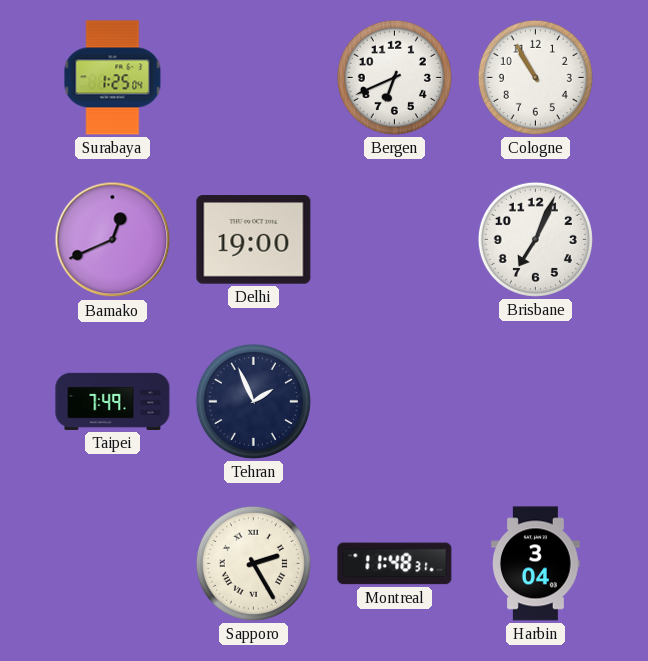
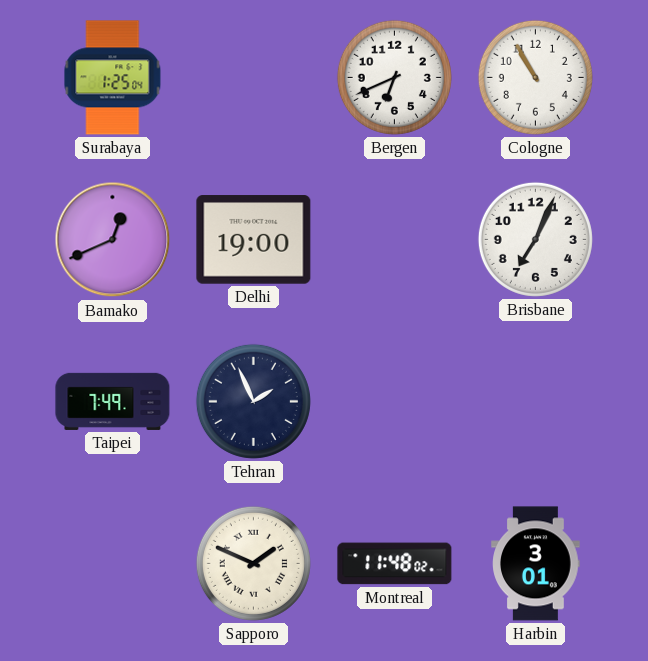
Sapporo: 2:25 -> 1:49 (253, 563)
Montreal: 11:48:31 -> 11:48:02 (395, 564)
Harbin: 3:04 -> 3:01 (536, 564)
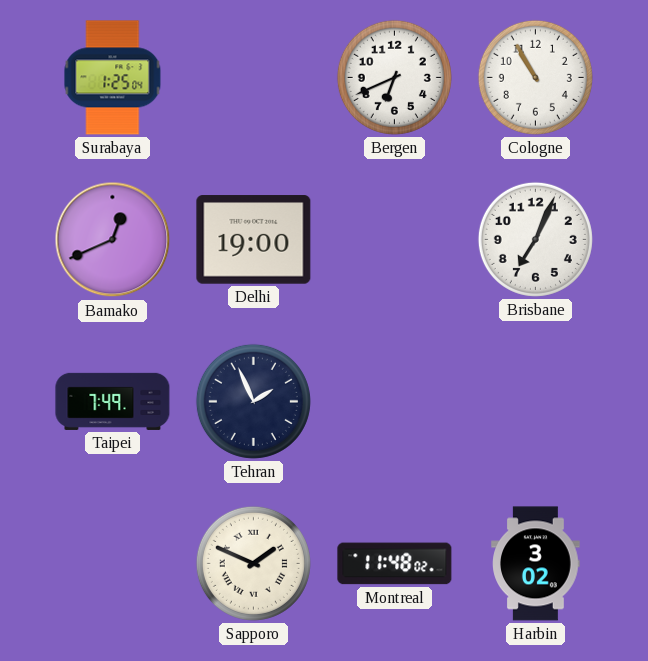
Harbin: 3:01 -> 3:02 (536, 564)
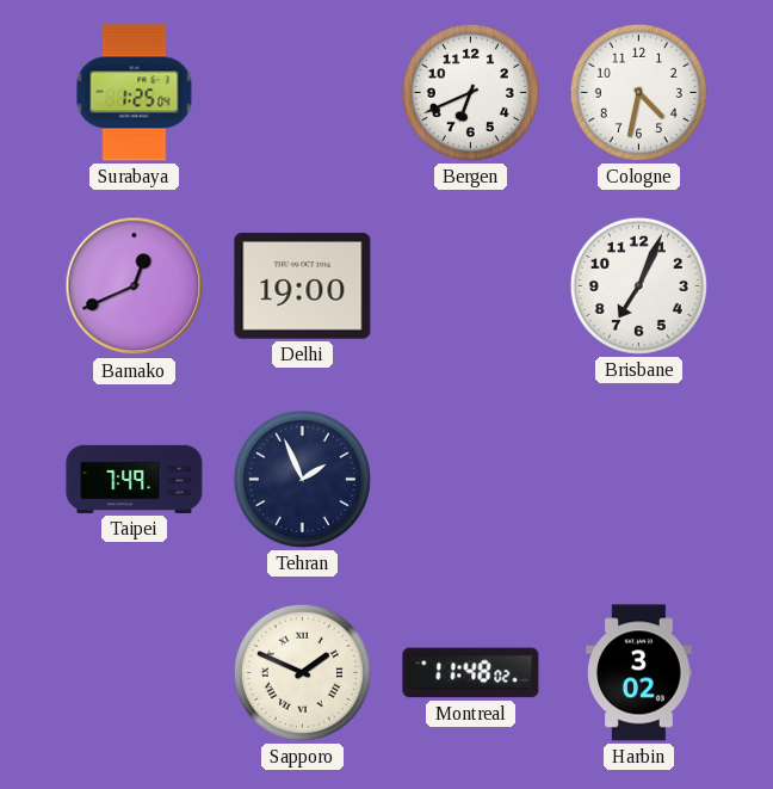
Cologne: 10:55 -> 4:32 (638, 92)
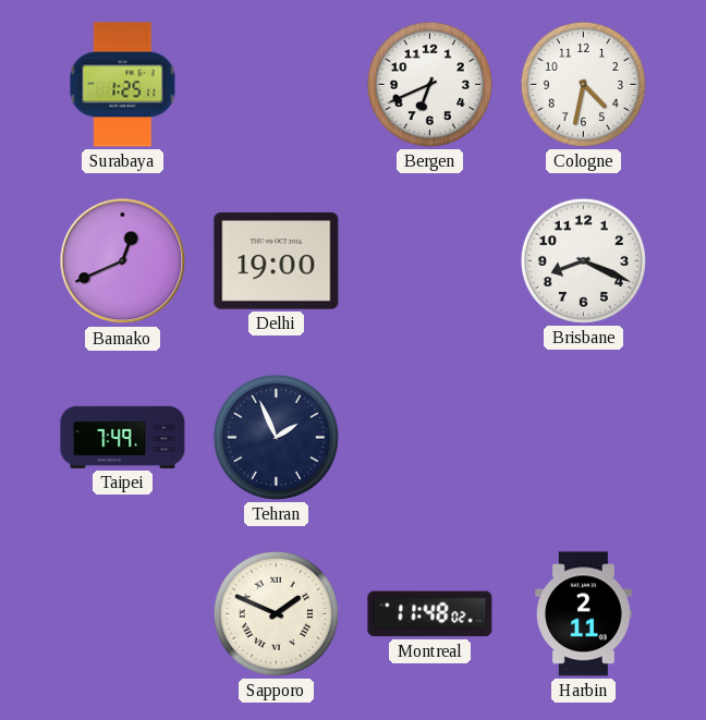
Surabaya: 1:25:04 -> 1:25:11 (123, 85)
Brisbane: 7:04 -> 8:19 (583, 260)
Harbin: 3:02 -> 2:11 (584, 614)
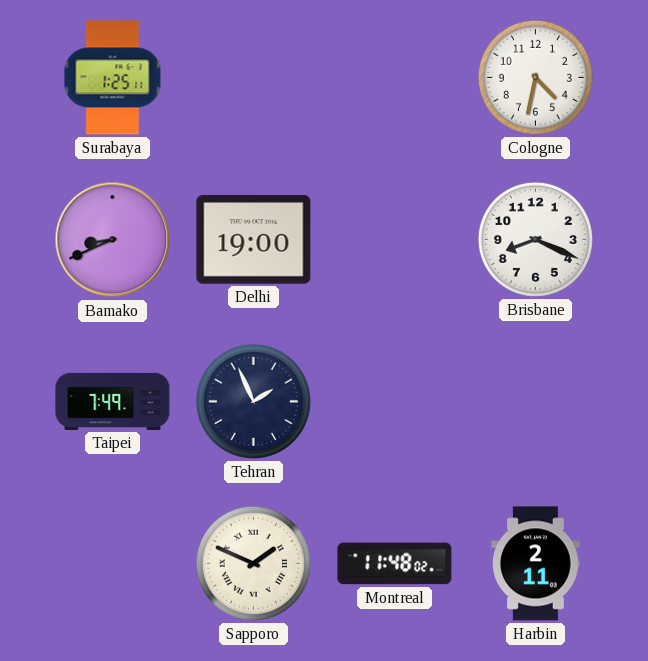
Bergen: 6:41 -> none (429, 84)
Bamako: 12:41 -> 8:41 (113, 240)
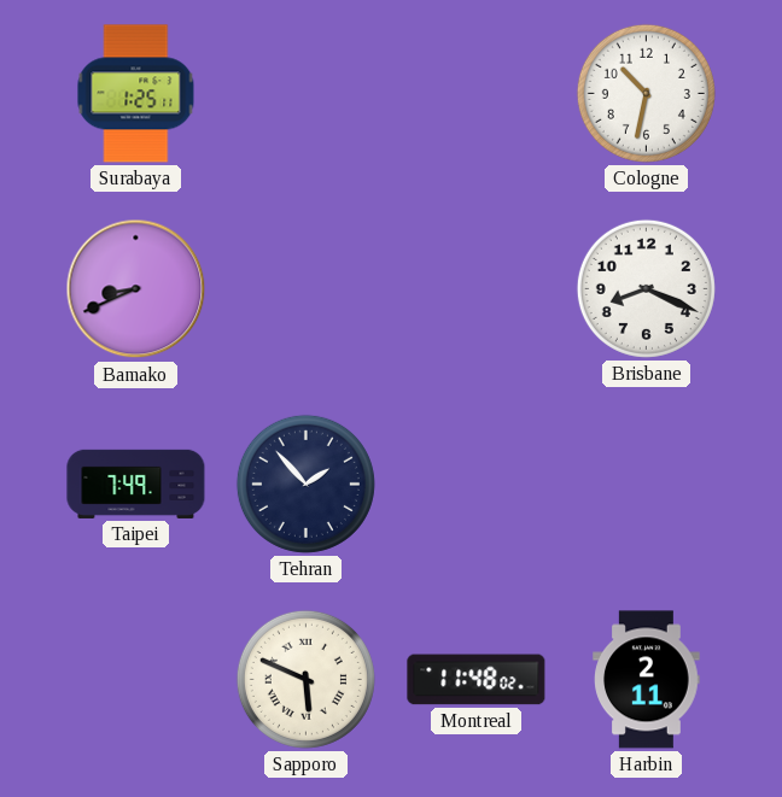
Cologne: 4:32 -> 10:32 (646, 93)
Delhi: 19:00 -> none (254, 240)
Tehran: 1:56 -> 1:53 (305, 484)
Sapporo: 1:49 -> 5:49 (305, 679)
